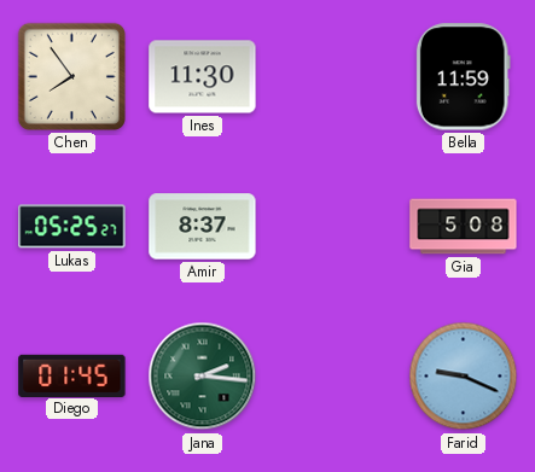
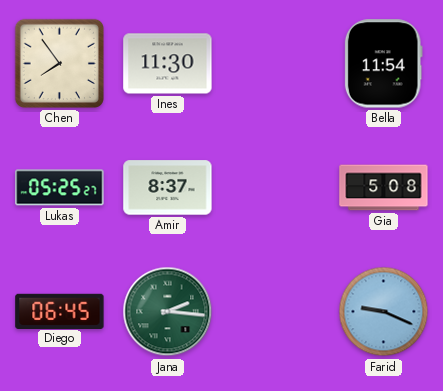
Bella: 11:59 -> 11:54 (383, 64)
Diego: 01:45 -> 06:45 (60, 311)
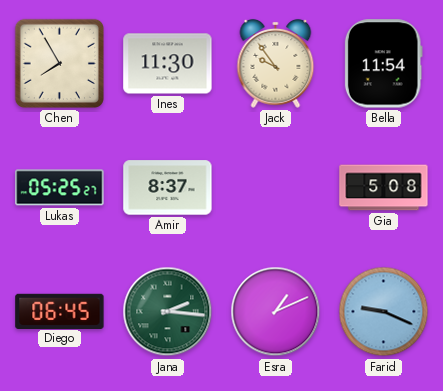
Chen: 7:54 -> 7:55 (59, 63)
Jack: none -> 9:54 (276, 63)
Esra: none -> 1:11 (276, 312)
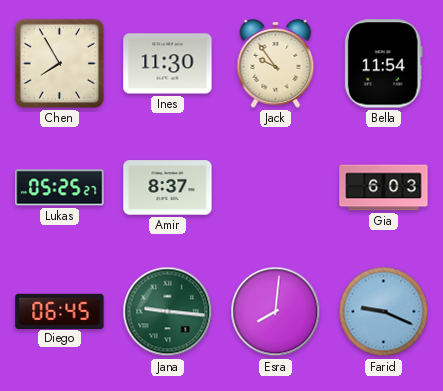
Gia: 5:08 -> 6:03 (384, 188)
Jana: 2:16 -> 9:16 (168, 312)
Esra: 1:11 -> 8:01 (276, 312)
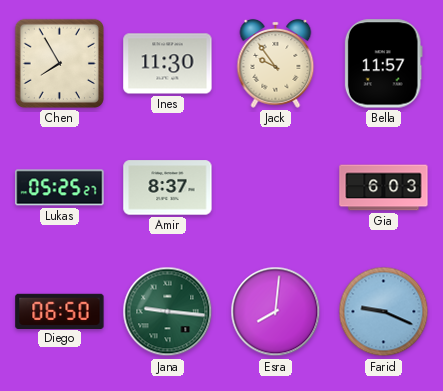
Bella: 11:54 -> 11:57 (383, 64)
Diego: 06:45 -> 06:50 (60, 311)
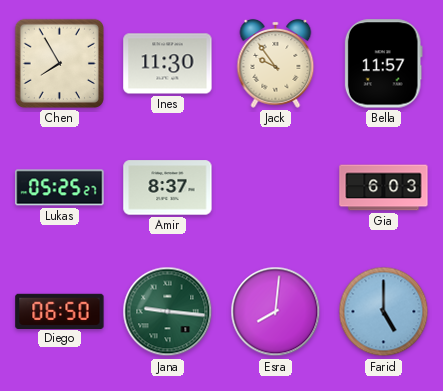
Farid: 9:19 -> 5:00 (384, 312)
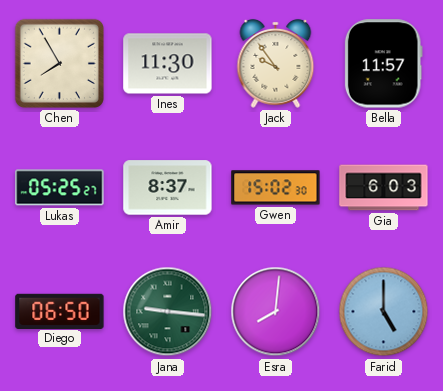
Gwen: none -> 15:02 (276, 188)
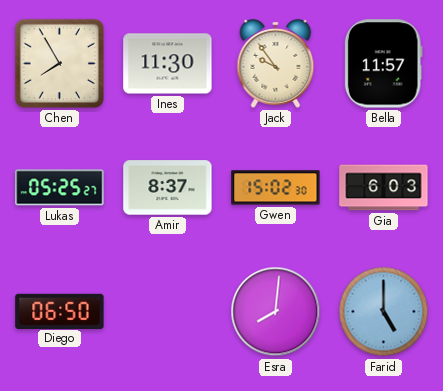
Jana: 9:16 -> none (168, 312)
